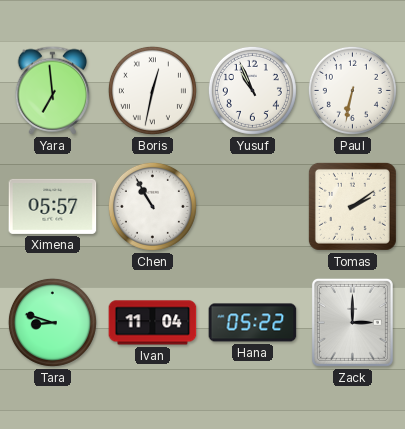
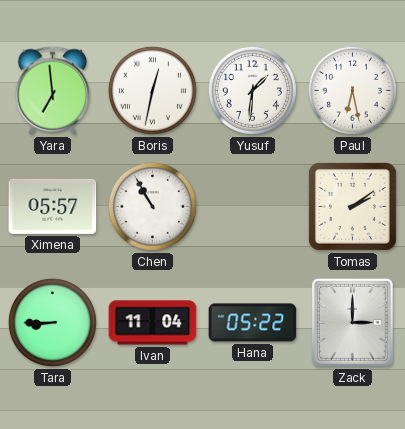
Yusuf: 10:56 -> 1:31 (252, 90)
Paul: 6:32 -> 6:28 (352, 90)
Tara: 8:48 -> 8:45 (52, 322)
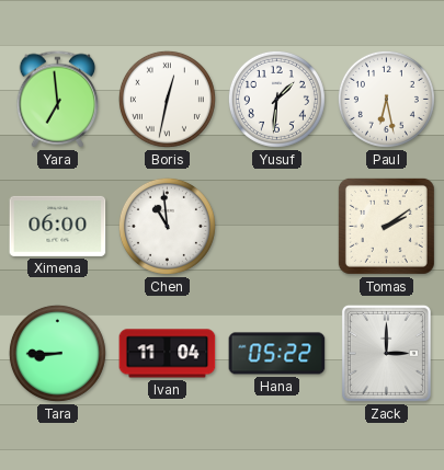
Ximena: 05:57 -> 06:00 (58, 226)
Chen: 10:55 -> 10:59 (167, 226)
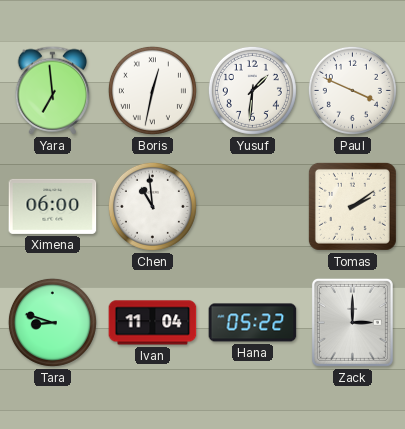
Paul: 6:28 -> 3:49 (352, 90)
Tara: 8:45 -> 8:48 (52, 322)
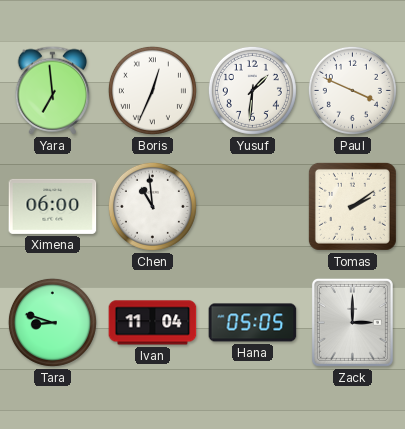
Boris: 12:32 -> 12:34 (152, 90)
Hana: 05:22 -> 05:05 (253, 323)
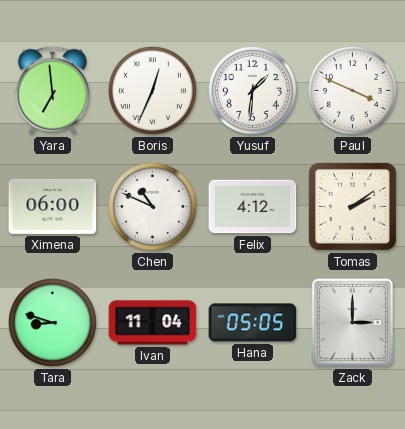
Chen: 10:59 -> 10:49 (152, 206)
Felix: none -> 4:12 (253, 207)
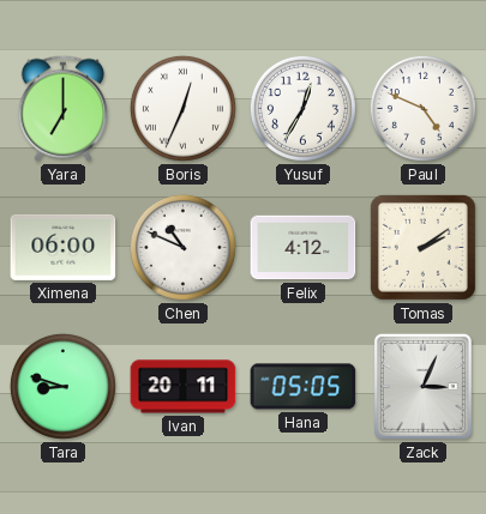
Yara: 6:59 -> 7:00 (64, 109)
Yusuf: 1:31 -> 12:35 (302, 108)
Paul: 3:49 -> 4:49 (422, 108)
Ivan: 11:04 -> 20:11 (184, 387)
Zack: 3:00 -> 3:04 (422, 386)
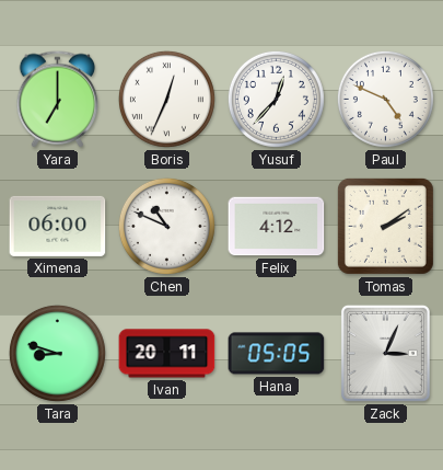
Yusuf: 12:35 -> 12:37 (276, 99)
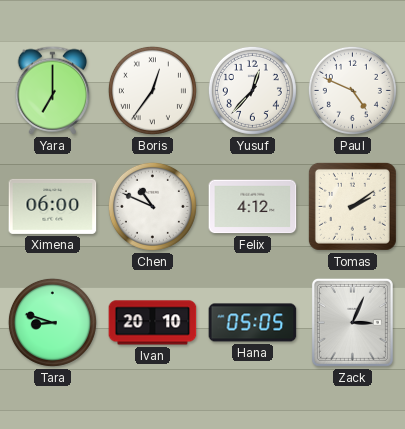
Boris: 12:34 -> 12:36 (152, 90)
Ivan: 20:11 -> 20:10 (153, 323)
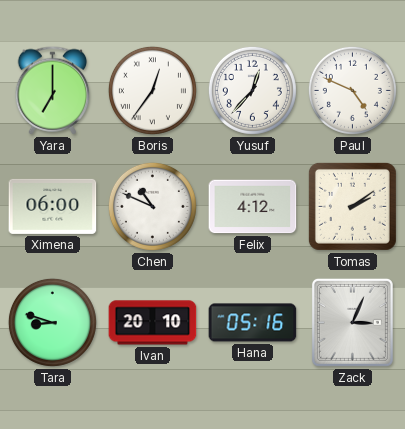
Hana: 05:05 -> 05:16 (253, 323)
